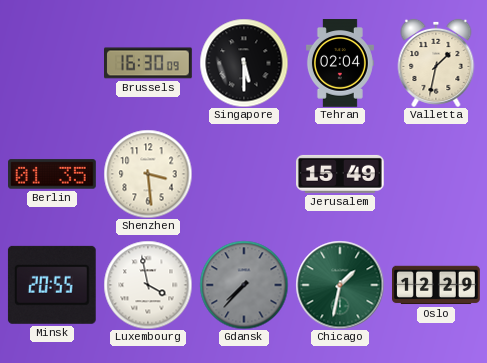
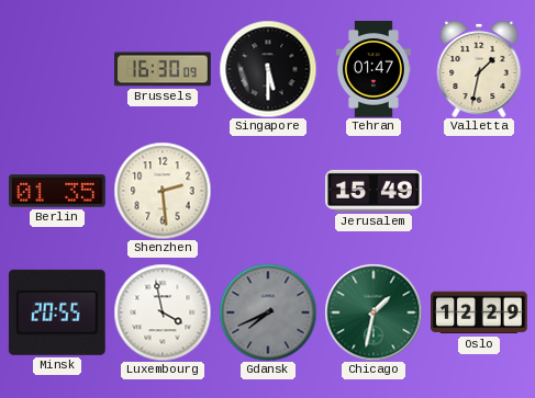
Tehran: 02:04 -> 01:47 (374, 70)
Shenzhen: 3:29 -> 2:29 (163, 191)
Gdansk: 7:37 -> 7:41 (268, 312)
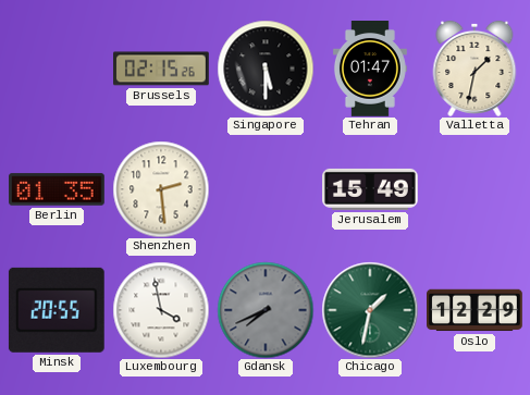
Brussels: 16:30 -> 02:15 (162, 69)
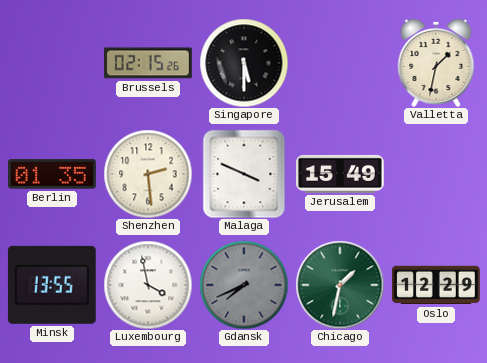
Tehran: 01:47 -> none (370, 70)
Malaga: none -> 3:49 (244, 174)
Minsk: 20:55 -> 13:55 (52, 285)
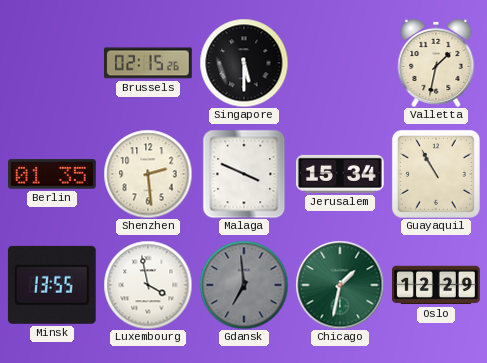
Jerusalem: 15:49 -> 15:34 (341, 174)
Guayaquil: none -> 10:55 (436, 174)
Gdansk: 7:41 -> 6:59 (244, 285)
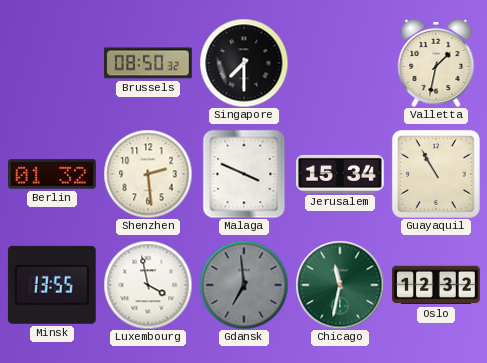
Brussels: 02:15 -> 08:50 (149, 63)
Singapore: 5:30 -> 7:30 (244, 63)
Berlin: 01:35 -> 01:32 (53, 174)
Chicago: 1:32 -> 11:32 (340, 285)
Oslo: 12:29 -> 12:32 (437, 285)
